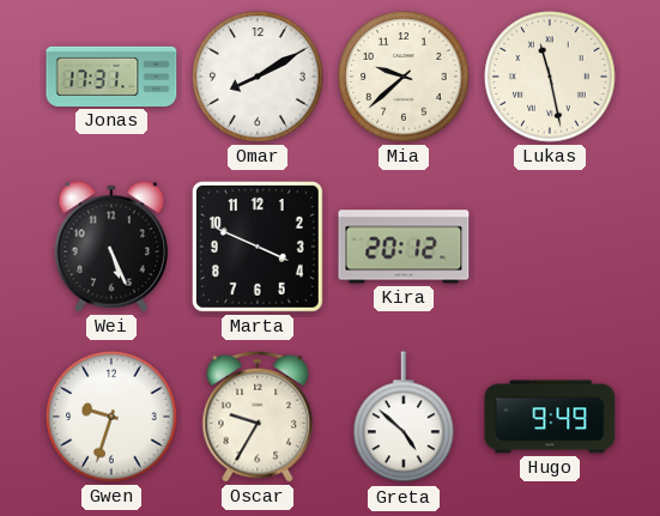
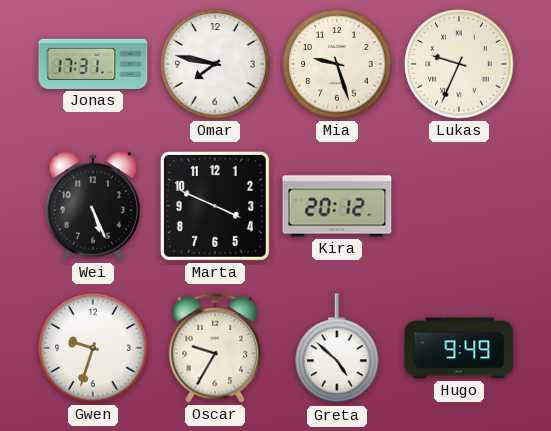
Omar: 8:10 -> 7:47 (215, 64)
Mia: 9:38 -> 9:27 (337, 64)
Lukas: 11:28 -> 9:34 (459, 64)
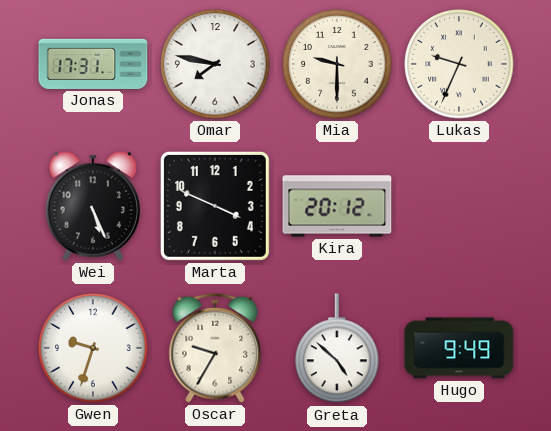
Mia: 9:27 -> 9:30 (337, 64)
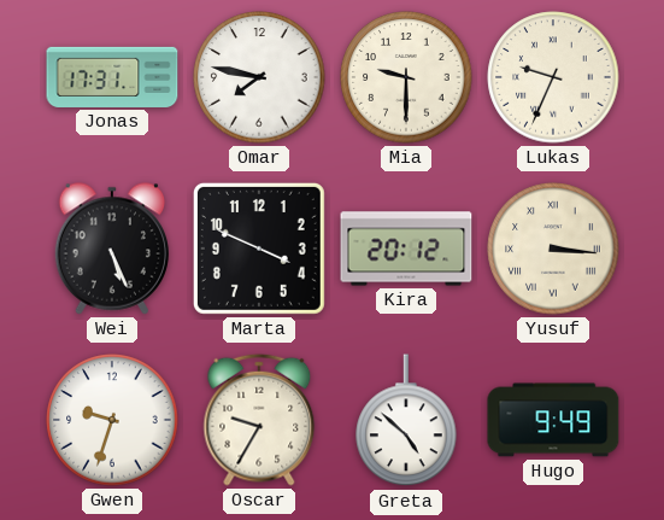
Yusuf: none -> 3:16 (553, 249)
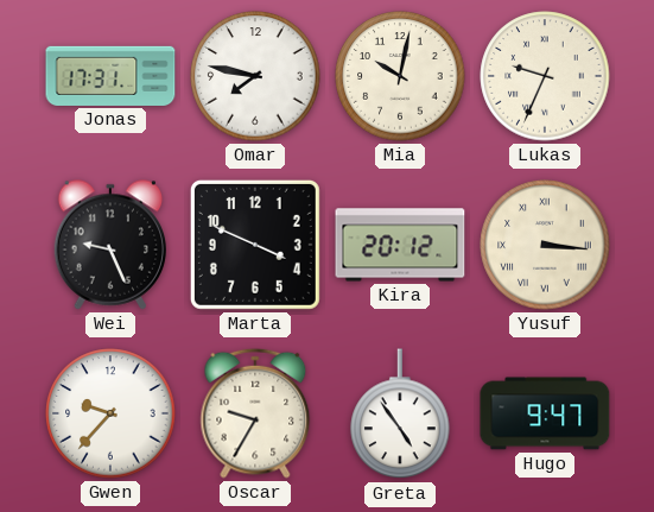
Mia: 9:30 -> 10:02 (400, 76)
Wei: 5:26 -> 9:26 (109, 245)
Gwen: 9:33 -> 9:37 (110, 413)
Greta: 4:52 -> 4:54 (400, 415)
Hugo: 9:49 -> 9:47 (545, 413)
